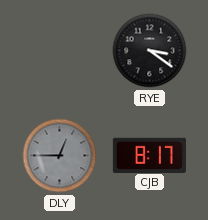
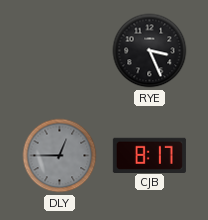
RYE: 3:21 -> 3:26 (150, 51)
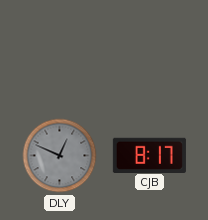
RYE: 3:26 -> none (150, 51)
DLY: 12:45 -> 12:49 (60, 156)
